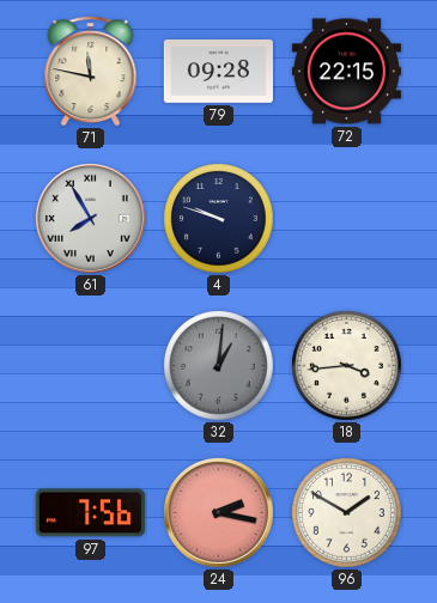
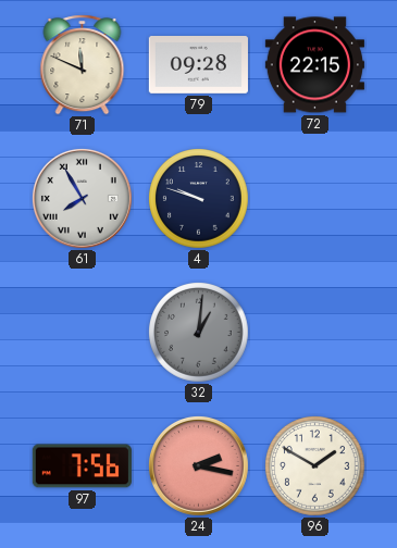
71: 11:47 -> 11:49 (83, 65)
18: 3:44 -> none (347, 366)
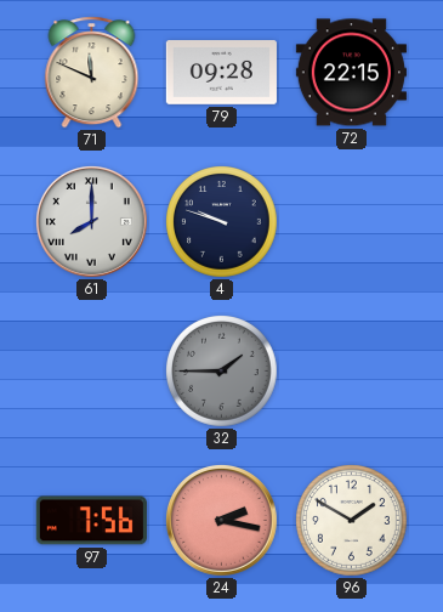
61: 7:55 -> 8:00 (91, 221)
32: 1:01 -> 1:45 (222, 372)
